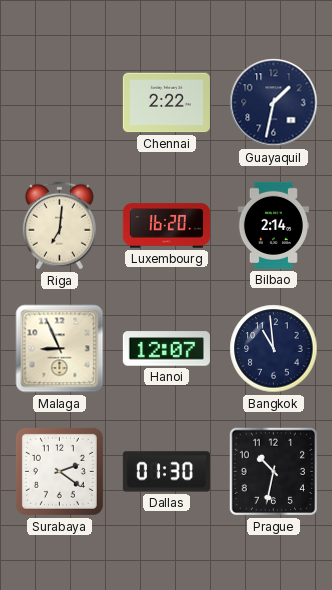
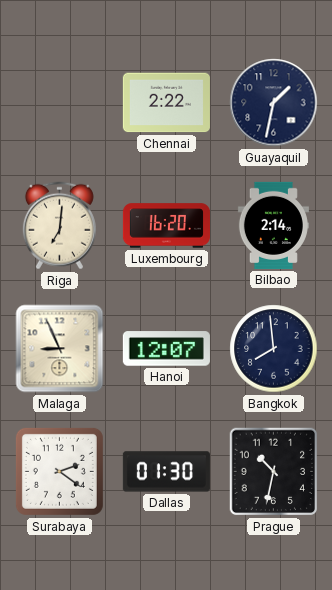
Bangkok: 10:59 -> 7:59 (274, 349)
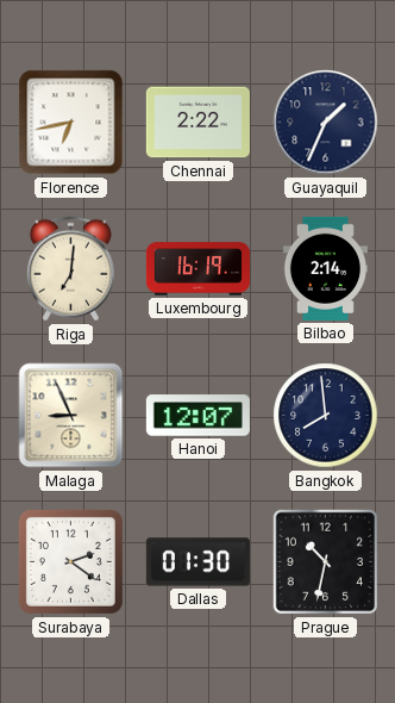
Florence: none -> 6:43 (71, 123)
Guayaquil: 1:32 -> 1:34 (326, 123)
Luxembourg: 16:20 -> 16:19 (197, 269)
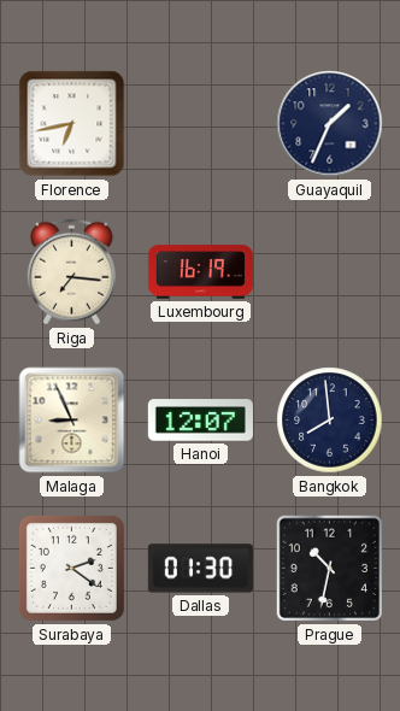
Chennai: 2:22 -> none (197, 123)
Riga: 7:01 -> 7:16 (71, 272)
Bilbao: 2:14 -> none (325, 268)
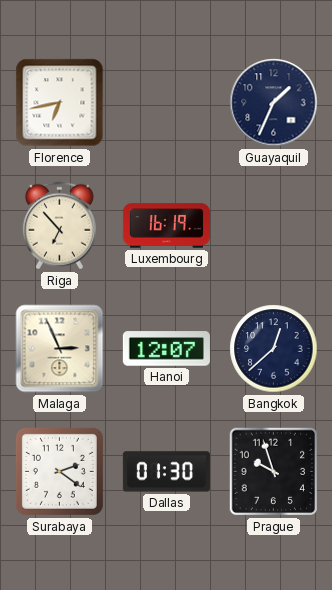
Riga: 7:16 -> 6:53 (59, 226)
Malaga: 8:56 -> 2:56 (60, 349)
Bangkok: 7:59 -> 12:38 (274, 349)
Prague: 10:32 -> 9:57 (274, 472)
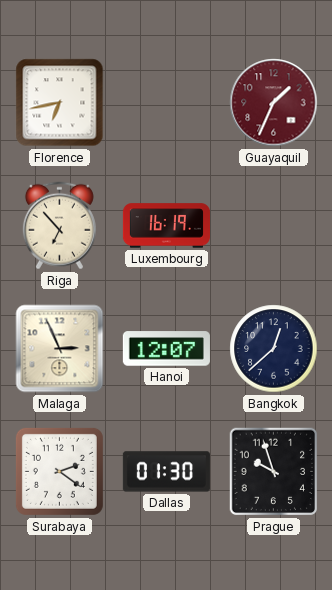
Guayaquil dial: navy -> burgundy (274, 103)
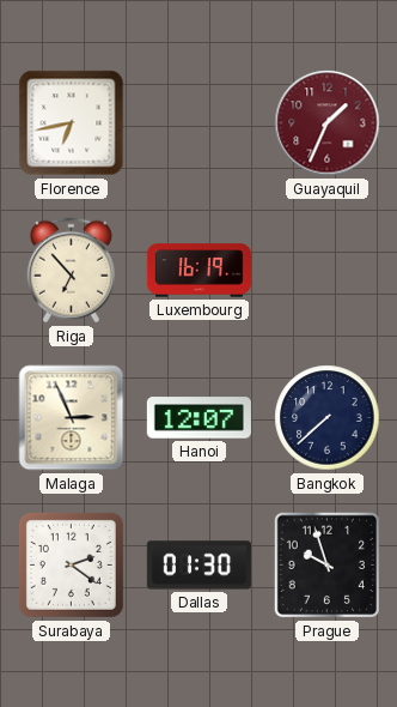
Bangkok: 12:38 -> 7:38 (328, 418)
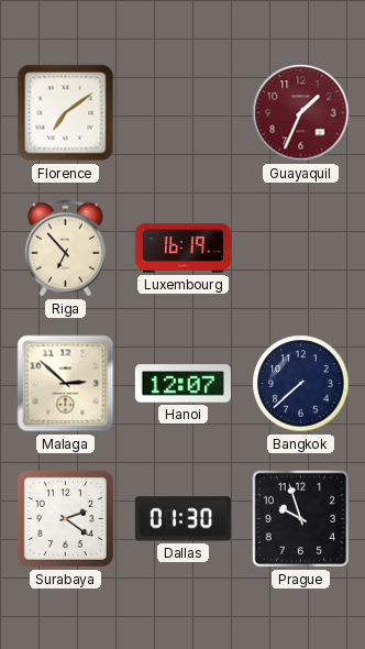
Florence: 6:43 -> 7:09 (66, 113)
Malaga: 2:56 -> 2:52 (66, 384)
